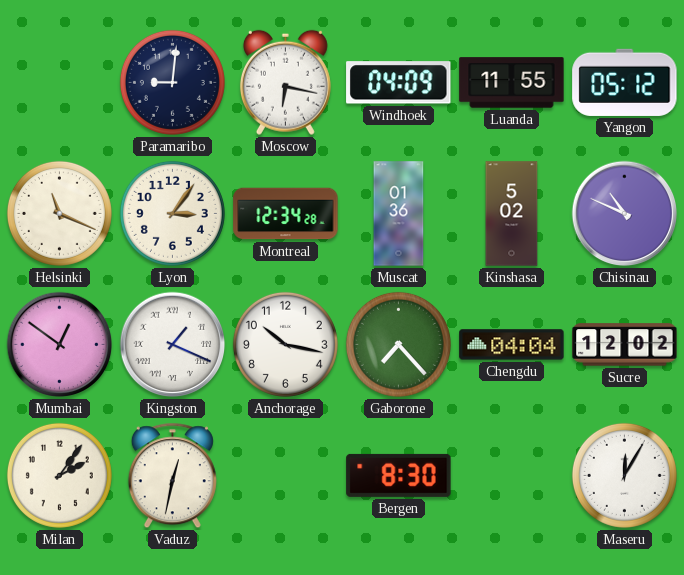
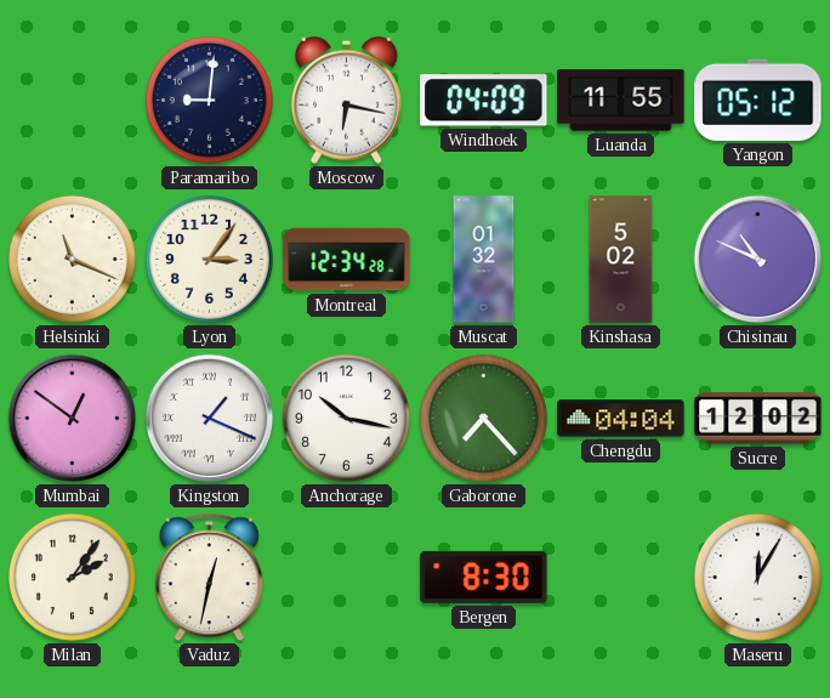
Muscat: 01:36 -> 01:32 (484, 260)
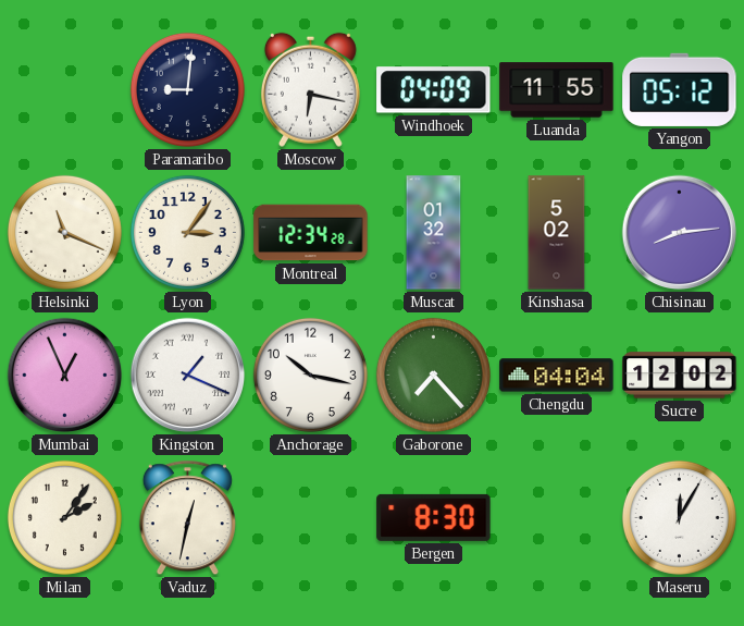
Chisinau: 10:49 -> 8:14 (680, 233)
Mumbai: 12:51 -> 12:56 (65, 376)
